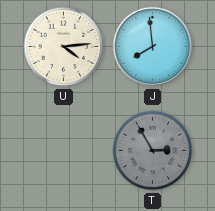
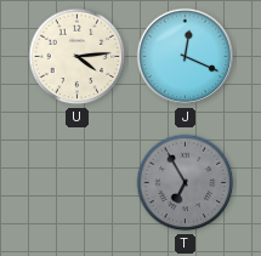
J: 7:59 -> 12:19 (186, 57)
T: 2:55 -> 6:55 (186, 183)
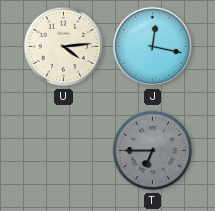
J: 12:19 -> 12:17 (153, 47)
T: 6:55 -> 6:45 (153, 151)
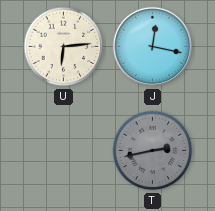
U: 4:14 -> 6:14 (64, 47)
T: 6:45 -> 2:43 (153, 151)
